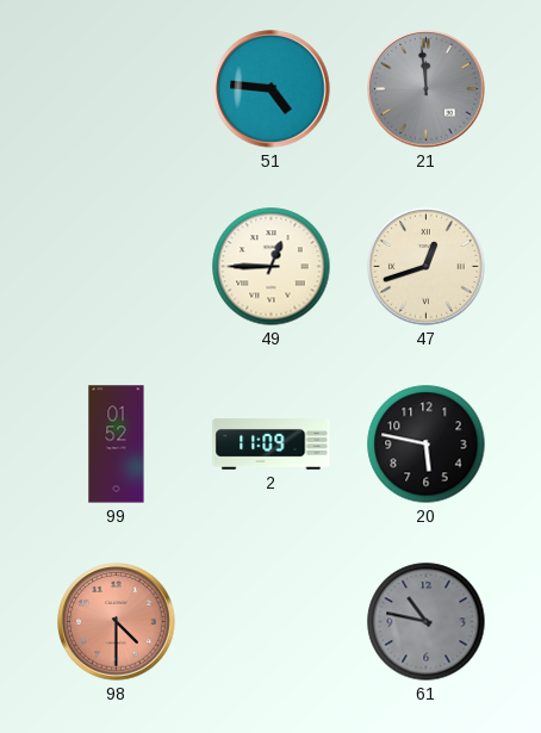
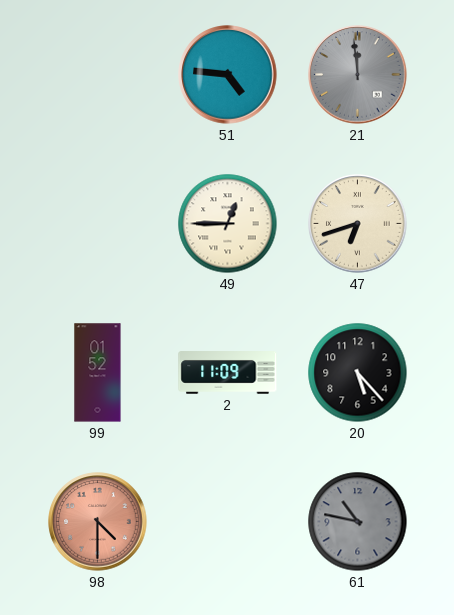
47: 12:42 -> 6:42 (358, 224)
20: 5:47 -> 5:23 (358, 373)
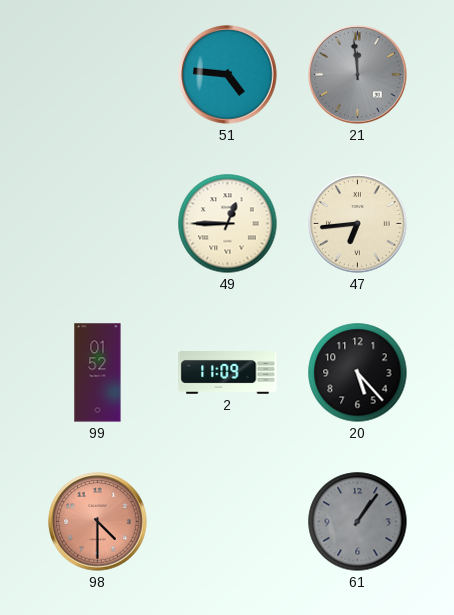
47: 6:42 -> 6:44 (358, 224)
61: 10:47 -> 1:06 (358, 522)
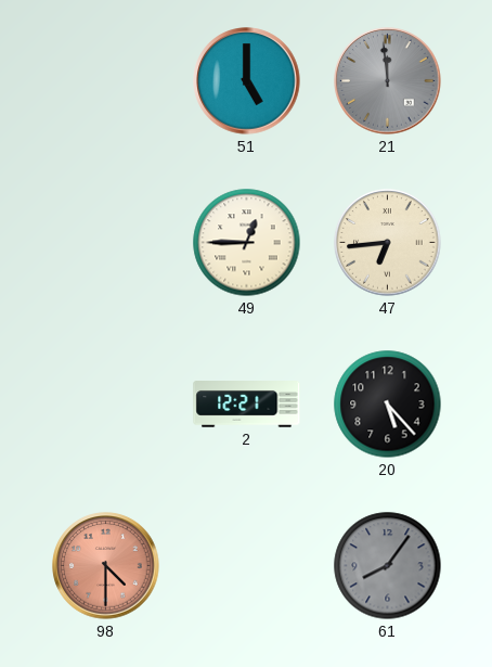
51: 4:46 -> 5:00 (247, 81)
99: 01:52 -> none (98, 373)
2: 11:09 -> 12:21 (247, 405)
61: 1:06 -> 8:06 (388, 566)
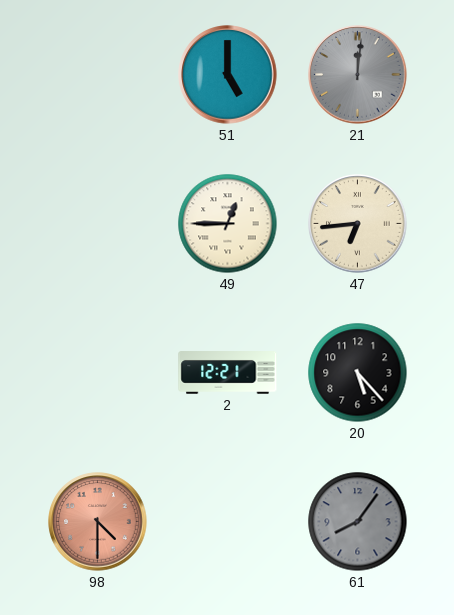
21: 11:59 -> 12:01 (358, 75)
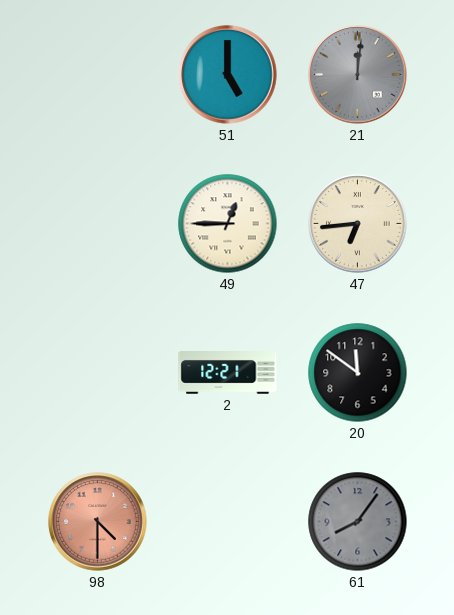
20: 5:23 -> 11:51 (358, 373)
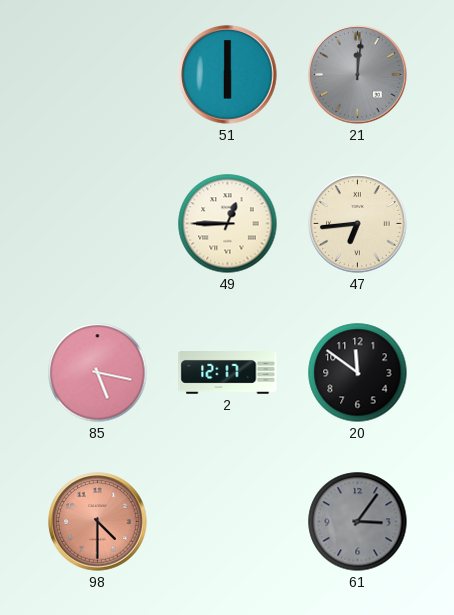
51: 5:00 -> 6:00 (228, 75)
85: none -> 5:17 (98, 373)
2: 12:21 -> 12:17 (228, 373)
61: 8:06 -> 3:06 (358, 522)
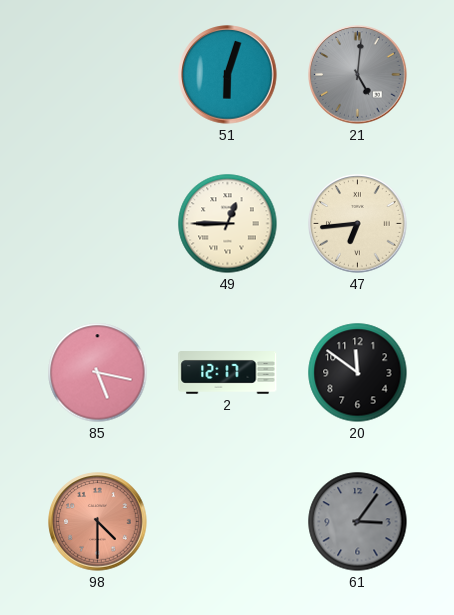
51: 6:00 -> 6:03 (228, 75)
21: 12:01 -> 5:01 (358, 75)
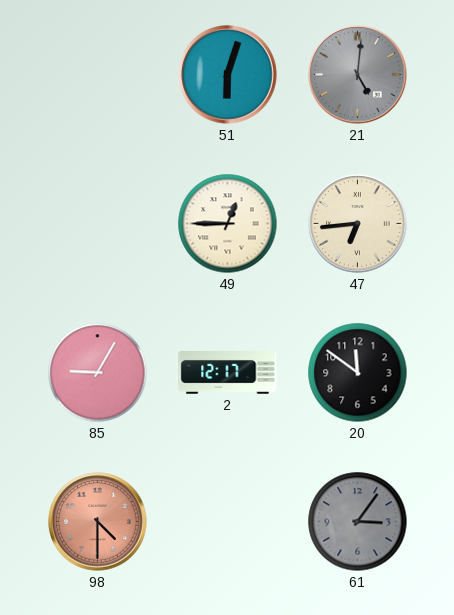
85: 5:17 -> 9:05 (98, 373)
